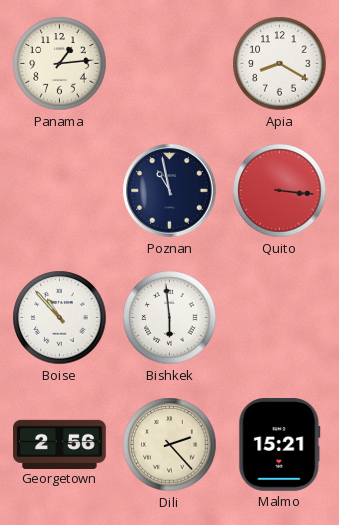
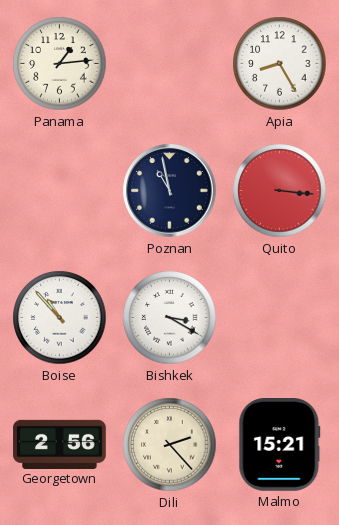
Apia: 8:20 -> 8:25 (280, 64)
Bishkek: 5:59 -> 3:20 (170, 318)
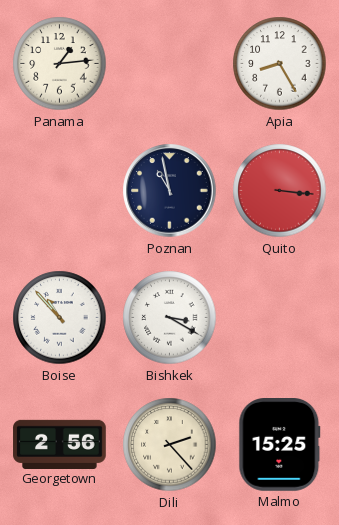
Malmo: 15:21 -> 15:25 (280, 445)
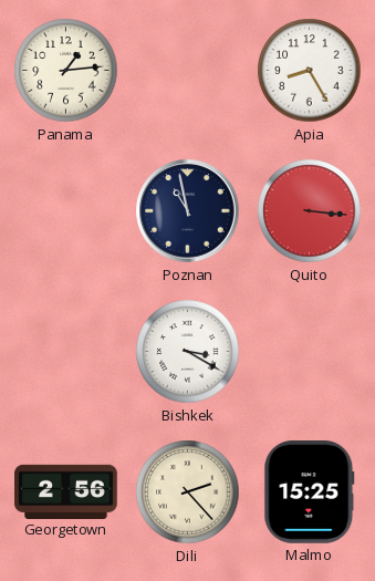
Boise: 10:53 -> none (60, 318)
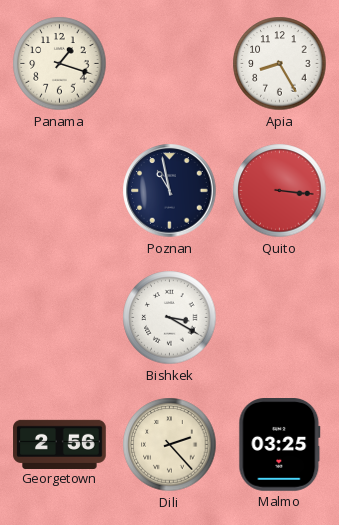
Panama: 1:14 -> 1:18 (60, 64)
Malmo: 15:25 -> 03:25 (280, 445)
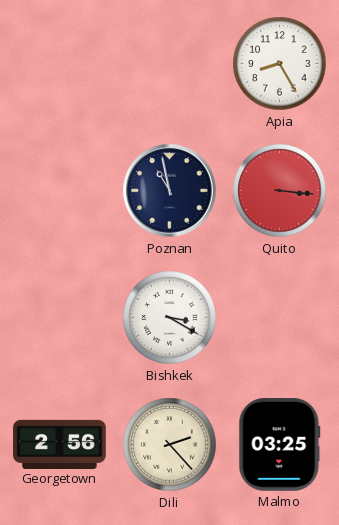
Panama: 1:18 -> none (60, 64)
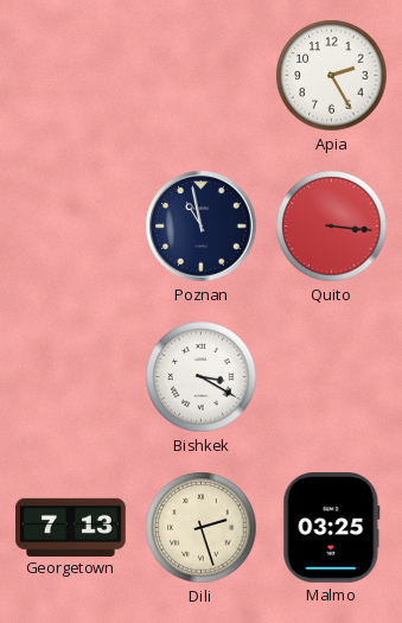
Apia: 8:25 -> 2:25 (332, 76)
Georgetown: 2:56 -> 7:13 (71, 527)
Dili: 2:23 -> 2:27 (202, 528)
